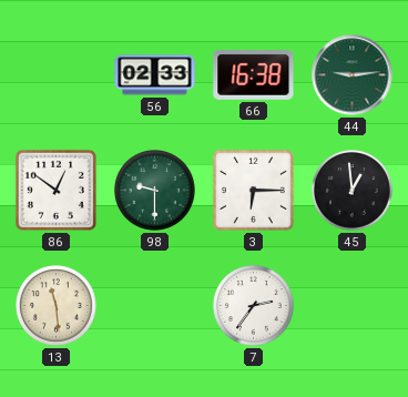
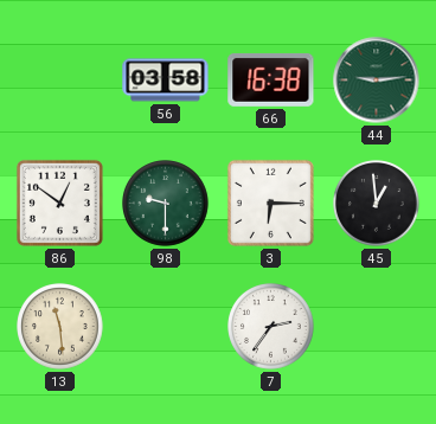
56: 02:33 -> 03:58 (166, 81)
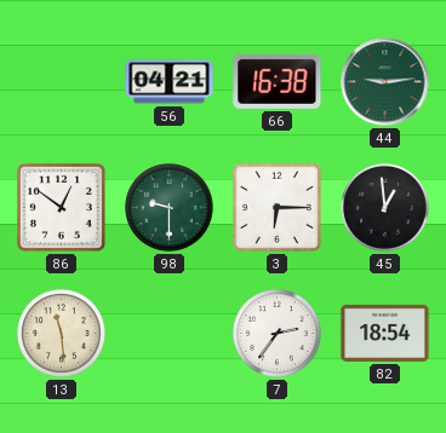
56: 03:58 -> 04:21 (170, 82)
82: none -> 18:54 (385, 333)
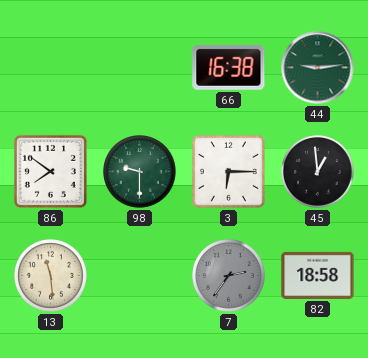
56: 04:21 -> none (170, 82)
86: 12:51 -> 7:51 (50, 171)
7 dial: white -> grey (229, 276)
82: 18:54 -> 18:58 (318, 275)
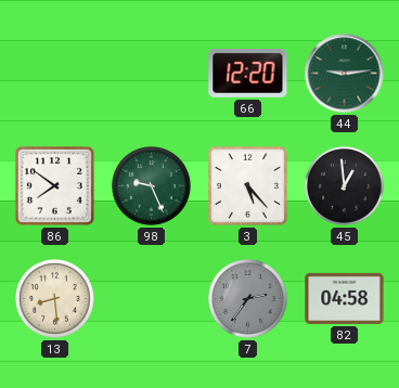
66: 16:38 -> 12:20 (248, 73)
98: 9:30 -> 9:26 (152, 186)
3: 6:15 -> 5:23 (247, 185)
13: 11:29 -> 8:29 (55, 299)
82: 18:58 -> 04:58 (345, 298)
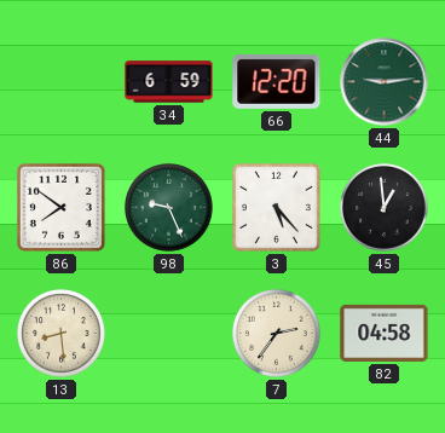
34: none -> 6:59 (169, 82)
7 dial: grey -> cream (277, 334)
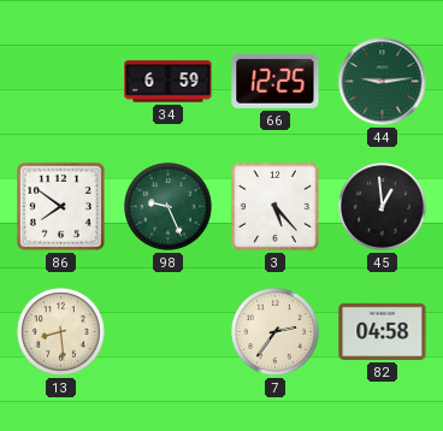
66: 12:20 -> 12:25 (276, 81)
